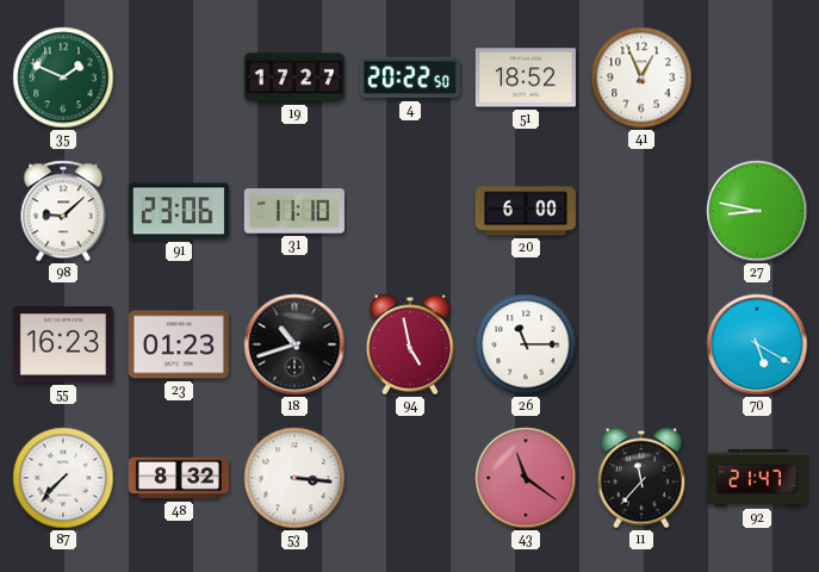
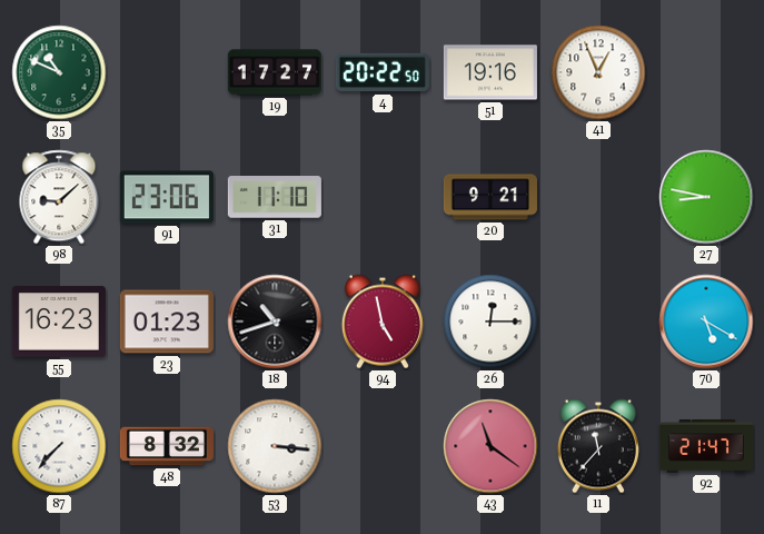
35: 1:49 -> 10:49 (59, 72)
51: 18:52 -> 19:16 (490, 72)
20: 6:00 -> 9:21 (490, 197)
26: 11:15 -> 12:15 (490, 322)
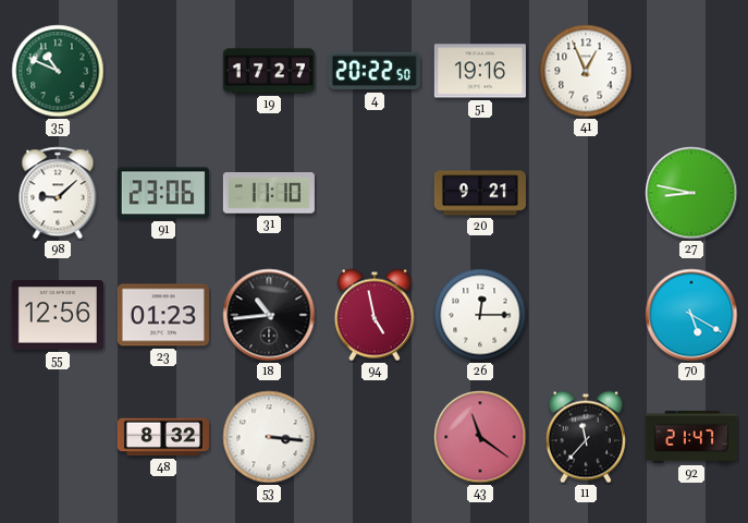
55: 16:23 -> 12:56 (58, 315)
18: 10:42 -> 10:44 (269, 315)
87: 7:37 -> none (59, 446)
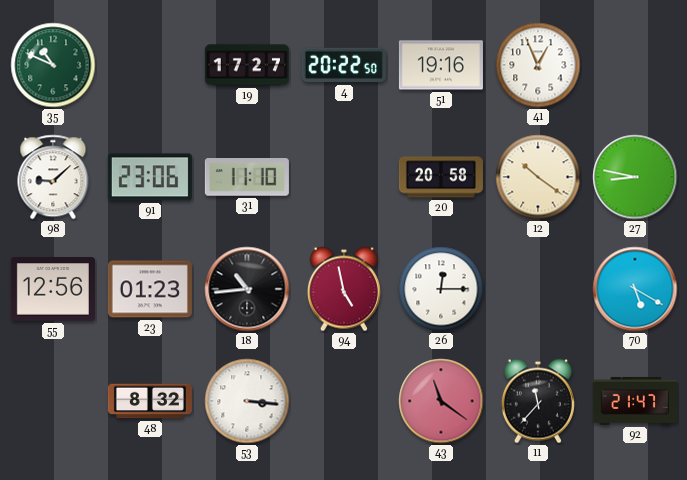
20: 9:21 -> 20:58 (441, 177)
12: none -> 10:21 (538, 177)
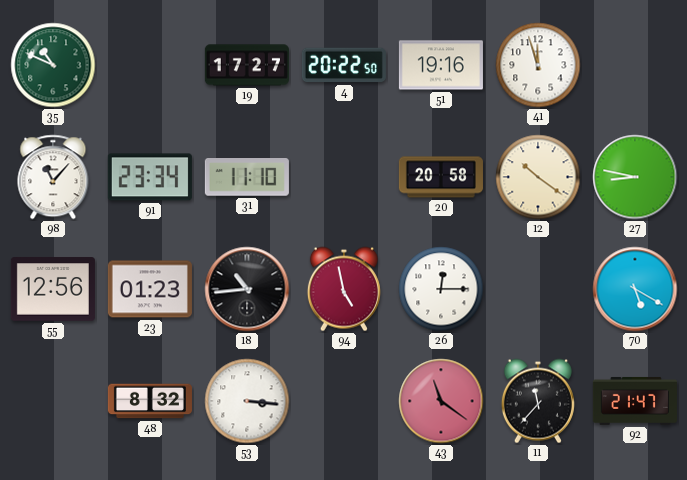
41: 12:56 -> 11:57 (538, 65)
98: 9:08 -> 11:07 (53, 177)
91: 23:06 -> 23:34 (150, 177)
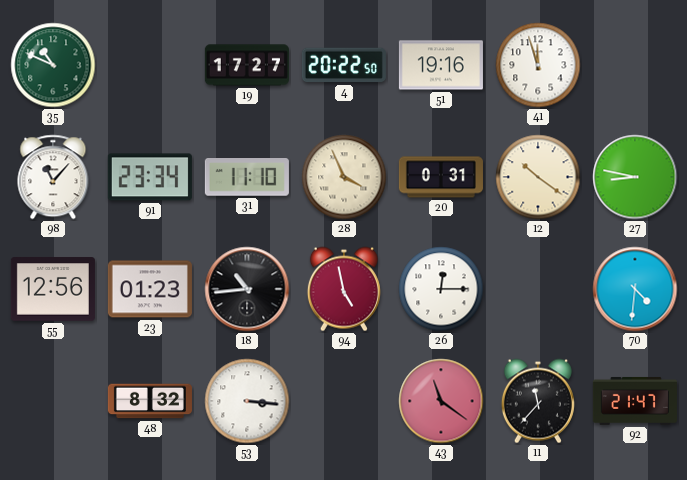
28: none -> 3:56 (344, 177)
20: 20:58 -> 0:31 (441, 177)
70: 5:20 -> 4:31 (635, 289)
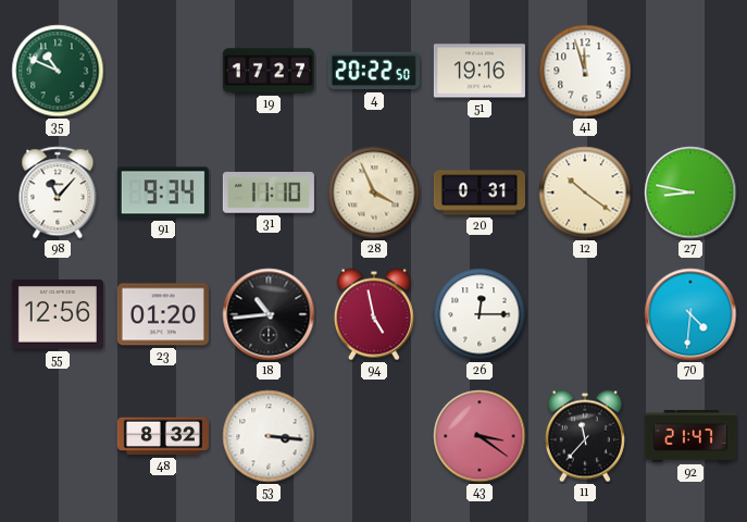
91: 23:34 -> 9:34 (163, 192)
23: 01:23 -> 01:20 (163, 314)
43: 11:21 -> 3:21 (480, 436)
